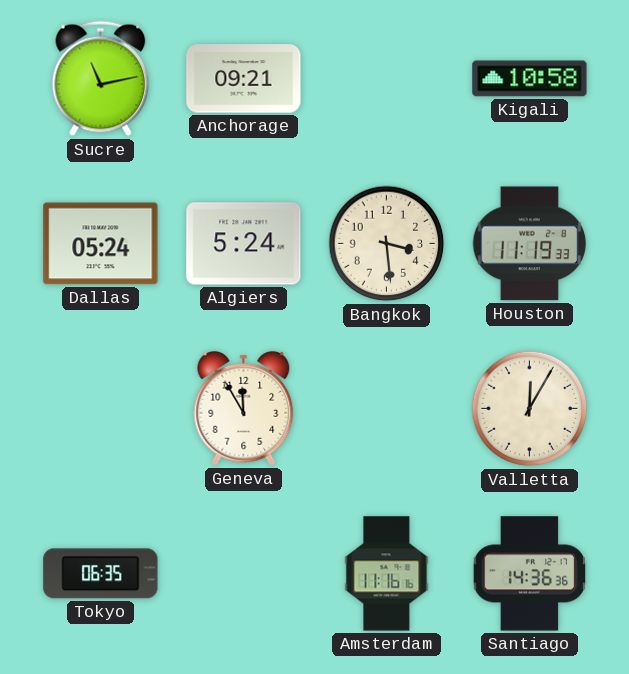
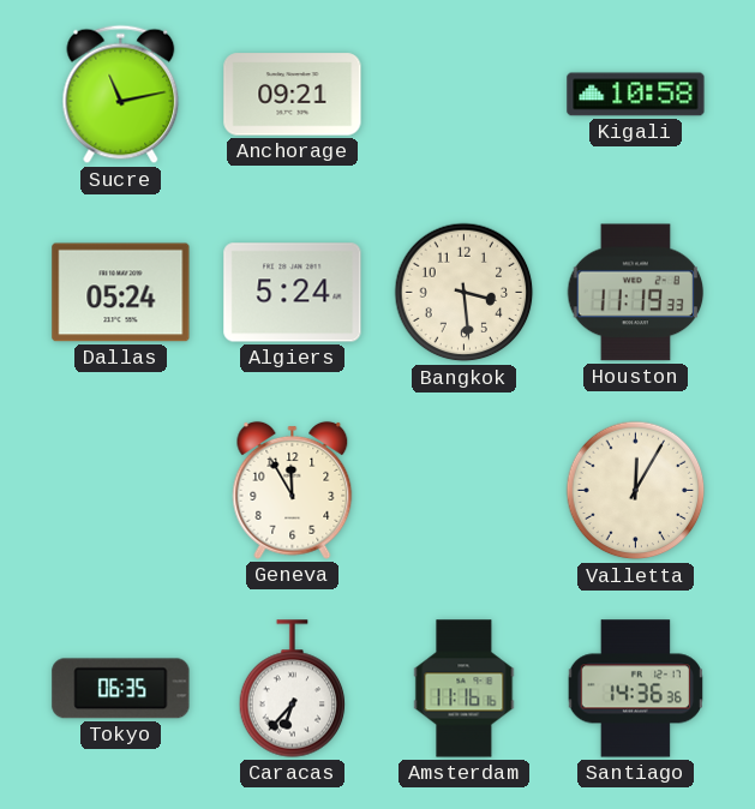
Caracas: none -> 6:37 (293, 689)
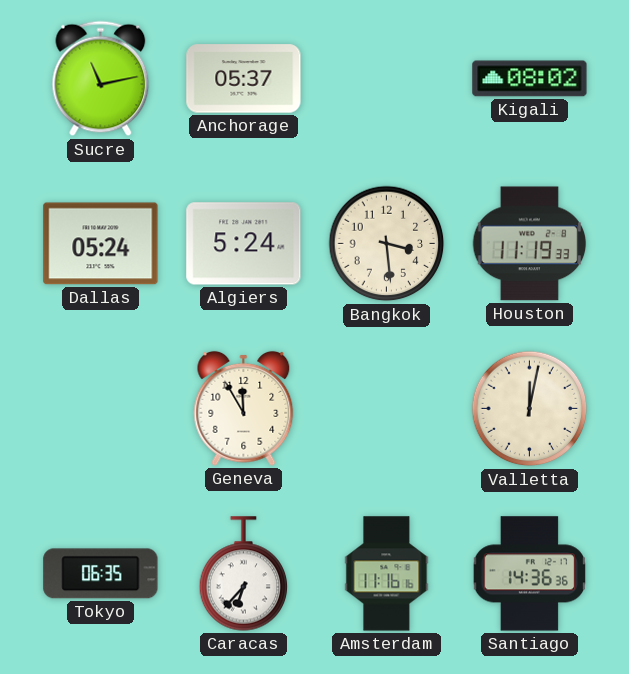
Anchorage: 09:21 -> 05:37 (244, 79)
Kigali: 10:58 -> 08:02 (530, 79)
Valletta: 12:05 -> 12:02 (530, 409)
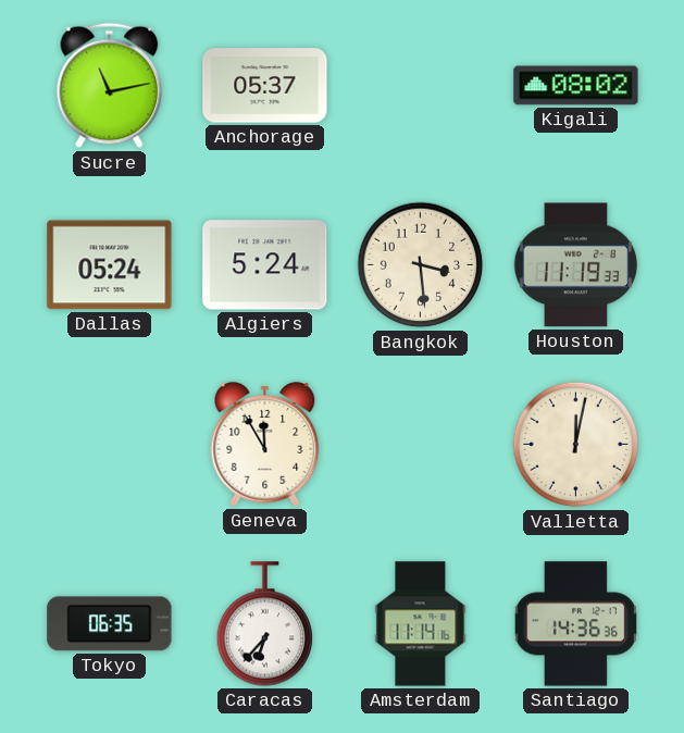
Amsterdam: 11:16 -> 11:14 (421, 624)
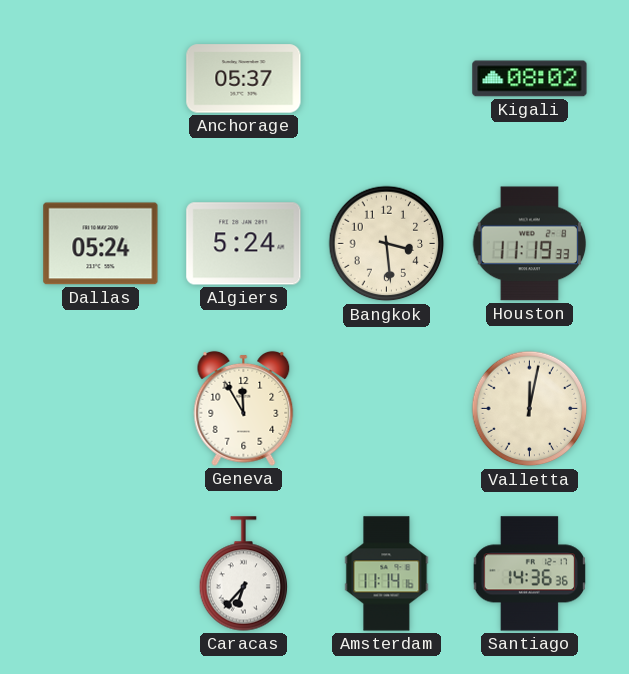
Sucre: 11:13 -> none (110, 86)
Tokyo: 06:35 -> none (110, 624)
